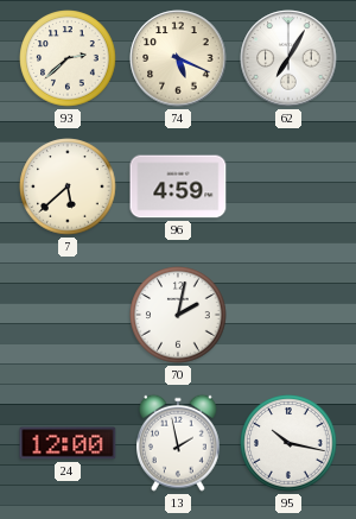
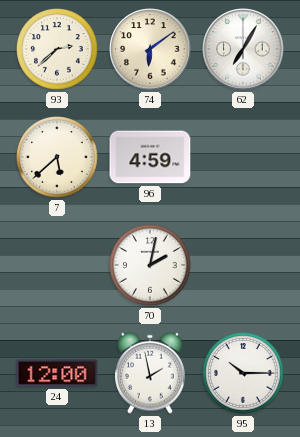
74: 5:19 -> 6:09 (150, 49)
95: 10:17 -> 10:15 (243, 373)
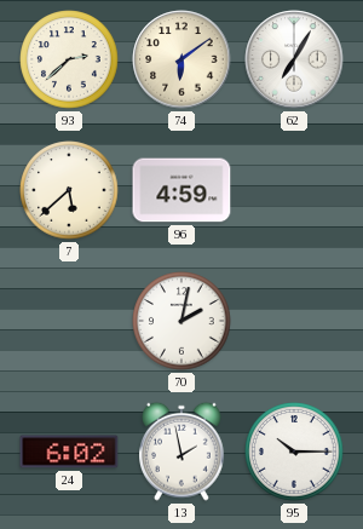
24: 12:00 -> 6:02 (69, 452)
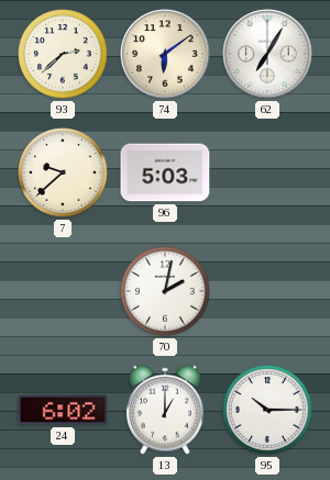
7: 5:38 -> 9:38 (63, 172)
96: 4:59 -> 5:03 (165, 172)
13: 1:58 -> 1:00 (166, 410)
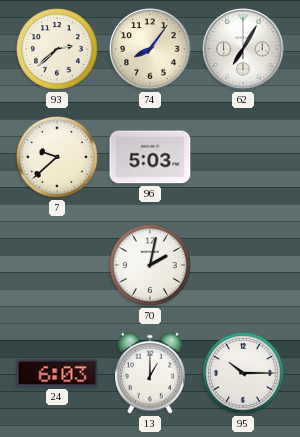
74: 6:09 -> 8:06 (150, 49)
24: 6:02 -> 6:03 (57, 373)
